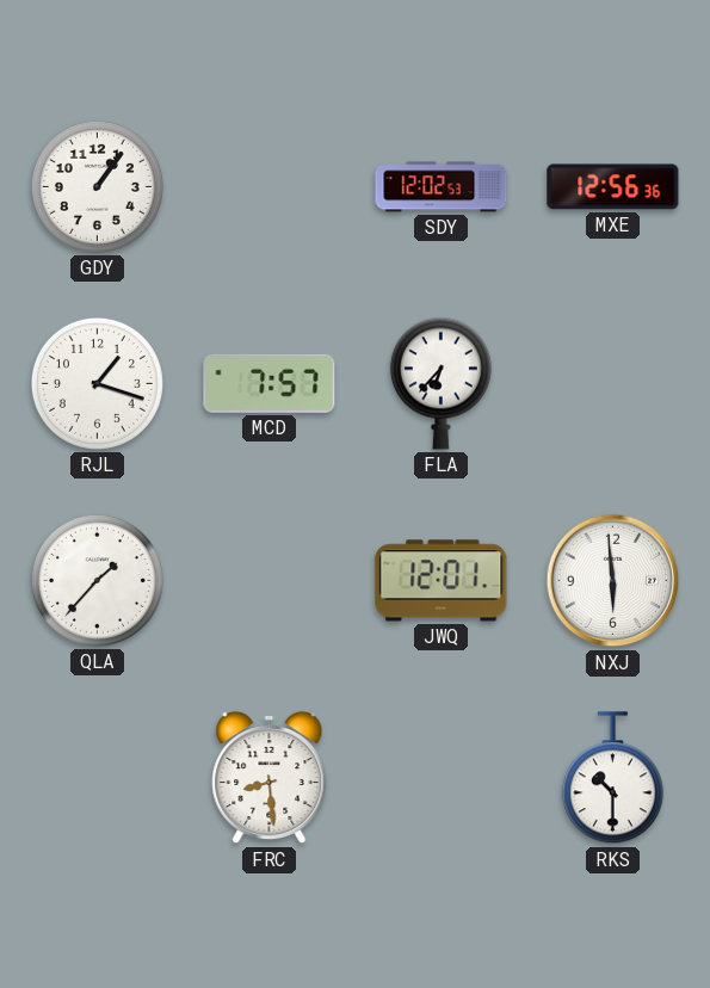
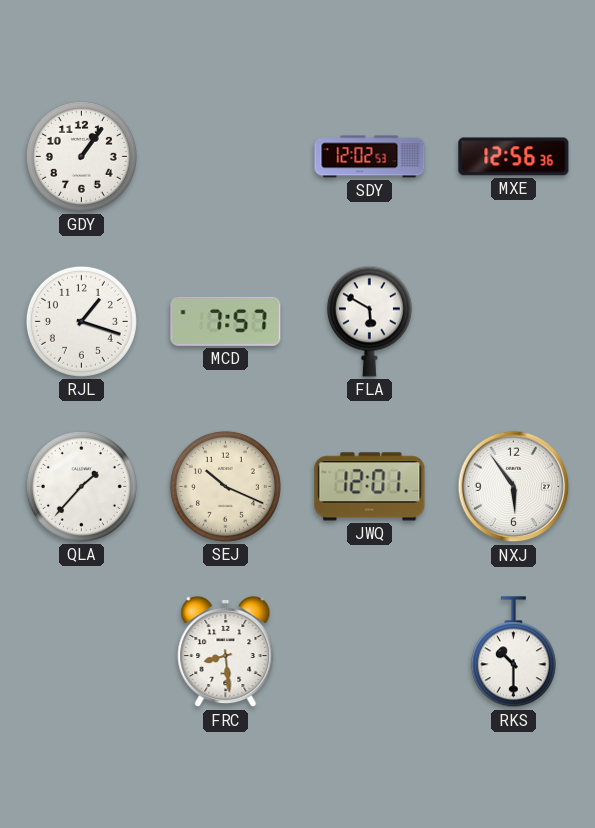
FLA: 6:37 -> 5:50 (369, 321)
SEJ: none -> 10:19 (225, 486)
NXJ: 5:59 -> 5:54 (514, 487)
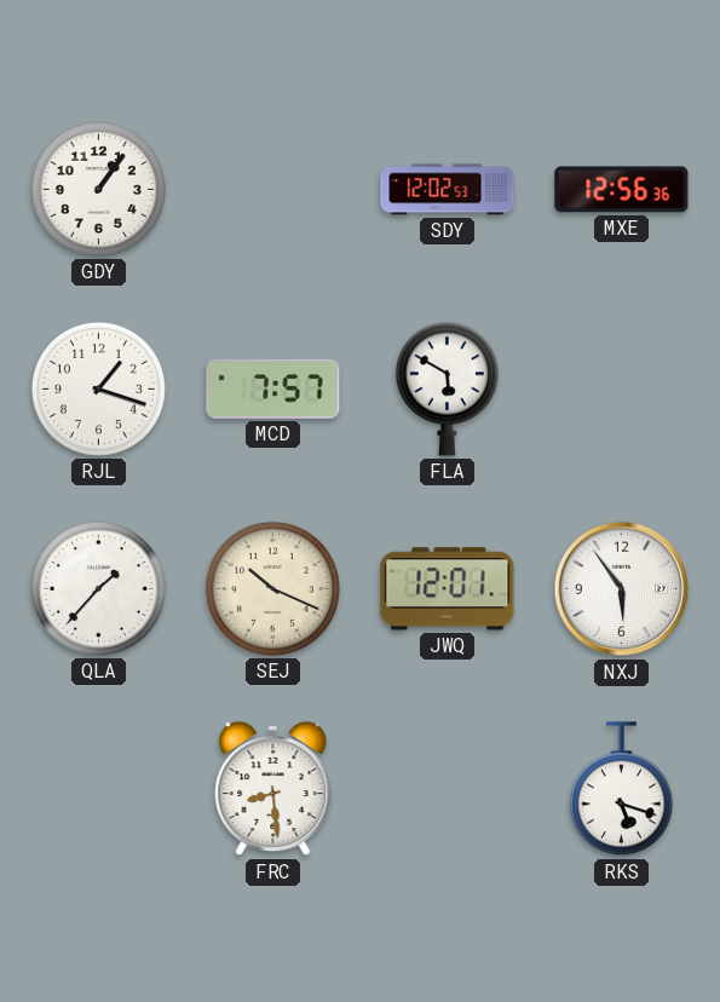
RKS: 10:30 -> 5:18 (621, 789)
